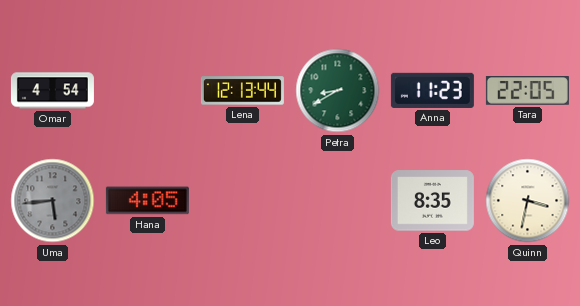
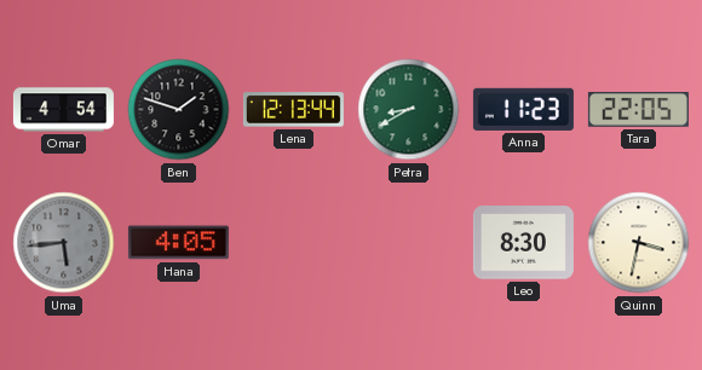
Ben: none -> 1:48 (179, 110)
Leo: 8:35 -> 8:30 (523, 243)
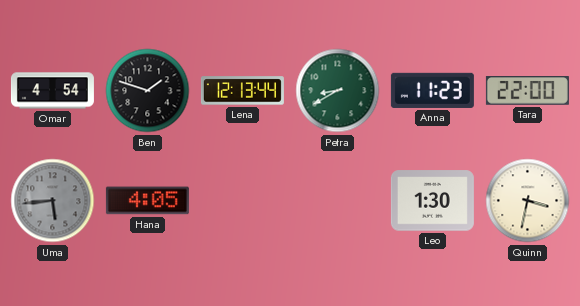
Tara: 22:05 -> 22:00 (527, 91)
Leo: 8:30 -> 1:30 (432, 201)
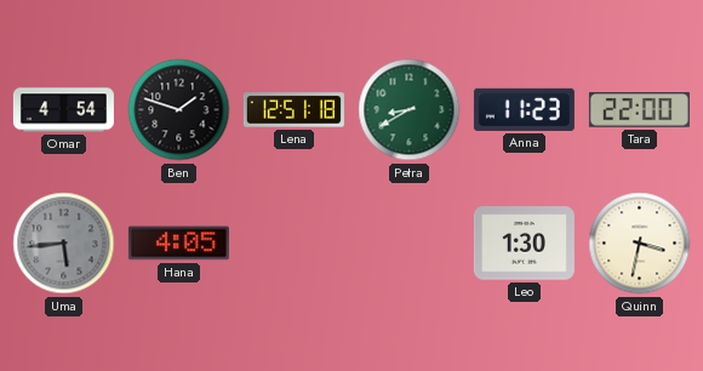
Lena: 12:13 -> 12:51 (293, 110)
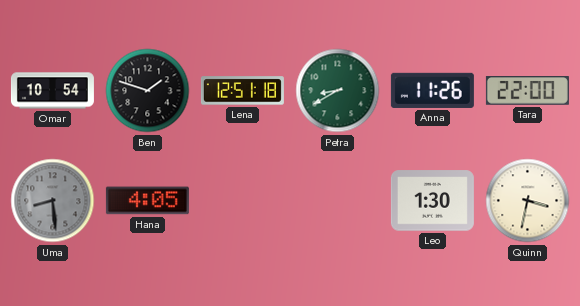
Omar: 4:54 -> 10:54 (52, 91)
Anna: 11:23 -> 11:26 (432, 90)
Uma: 5:44 -> 8:29 (53, 201)
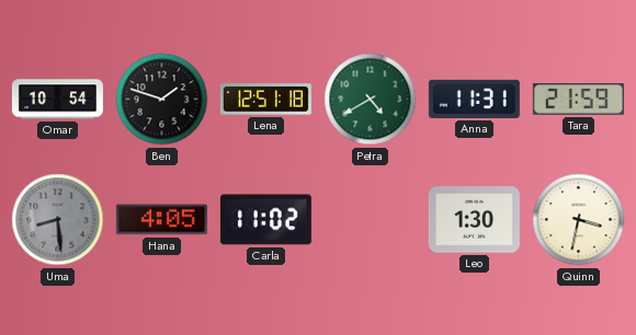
Petra: 8:40 -> 4:40 (371, 100)
Anna: 11:26 -> 11:31 (474, 99)
Tara: 22:00 -> 21:59 (578, 100)
Carla: none -> 11:02 (265, 220)
